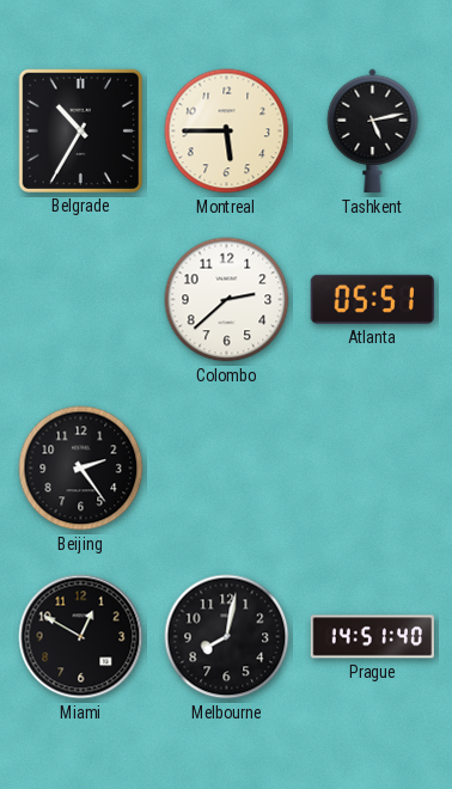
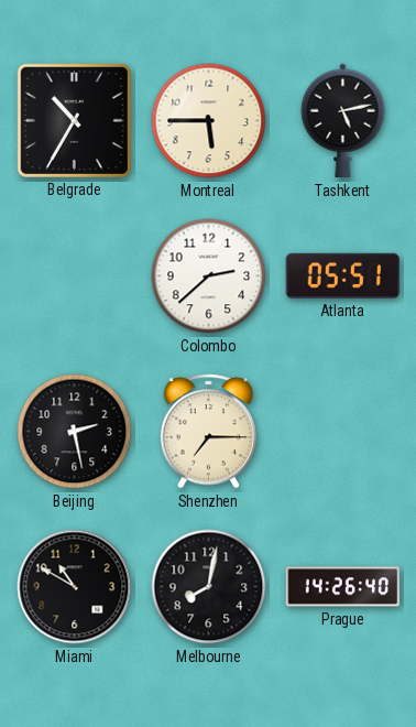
Beijing: 2:24 -> 2:28 (75, 432)
Shenzhen: none -> 7:15 (209, 432)
Miami: 12:50 -> 10:50 (75, 587)
Prague: 14:51 -> 14:26 (342, 587)
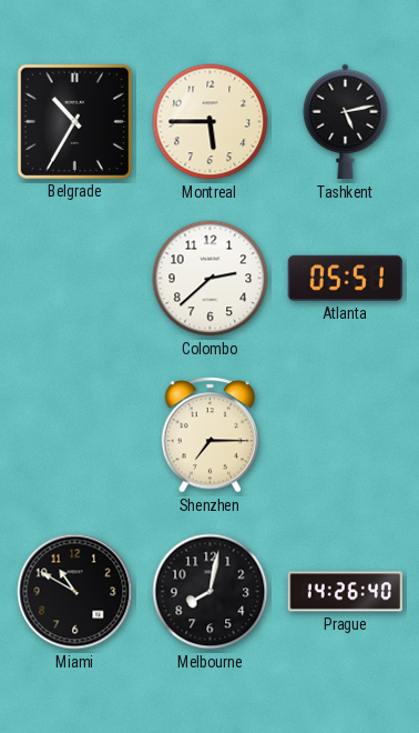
Beijing: 2:28 -> none (75, 432)
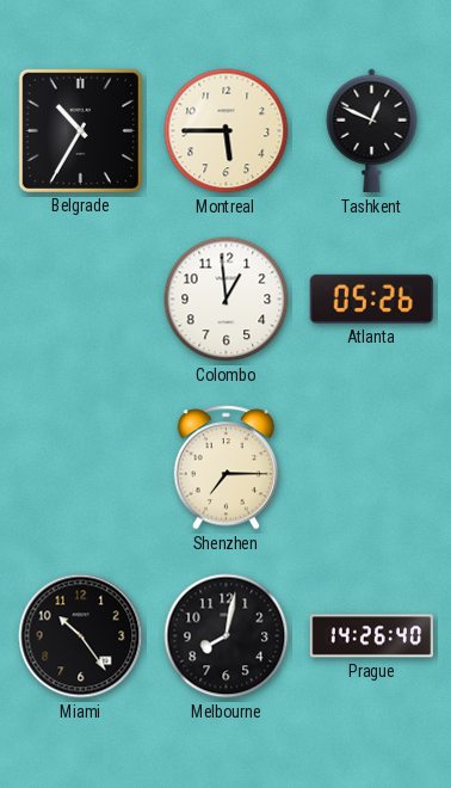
Tashkent: 5:13 -> 12:49 (372, 131)
Colombo: 2:38 -> 12:59 (227, 300)
Atlanta: 05:51 -> 05:26 (371, 298)
Miami: 10:50 -> 10:24 (81, 636)
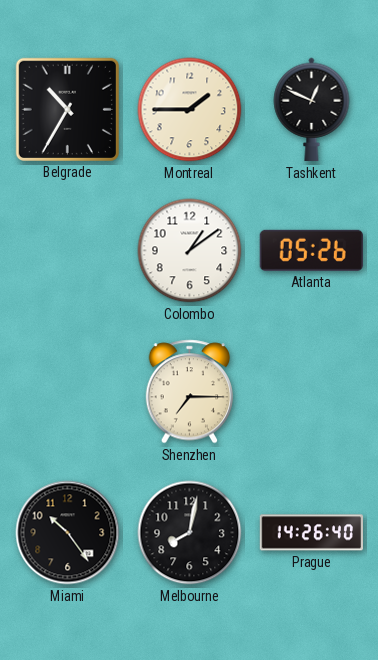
Montreal: 5:45 -> 1:45 (190, 110)
Colombo: 12:59 -> 1:09 (190, 251)
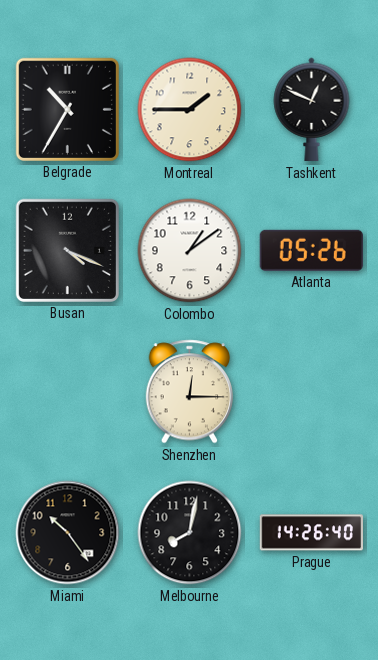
Busan: none -> 4:19 (67, 250)
Shenzhen: 7:15 -> 12:15 (190, 392)
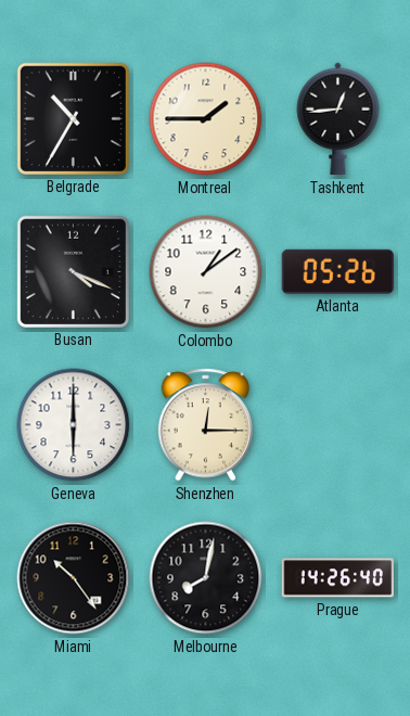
Tashkent: 12:49 -> 12:44 (338, 119)
Geneva: none -> 6:00 (74, 425)
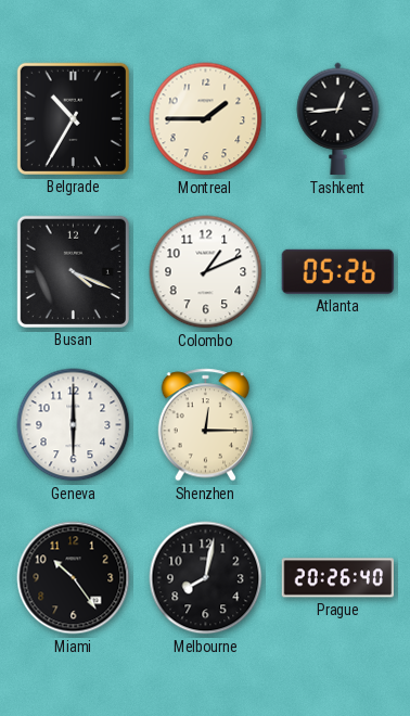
Colombo: 1:09 -> 1:11 (206, 272)
Prague: 14:26 -> 20:26 (337, 578)
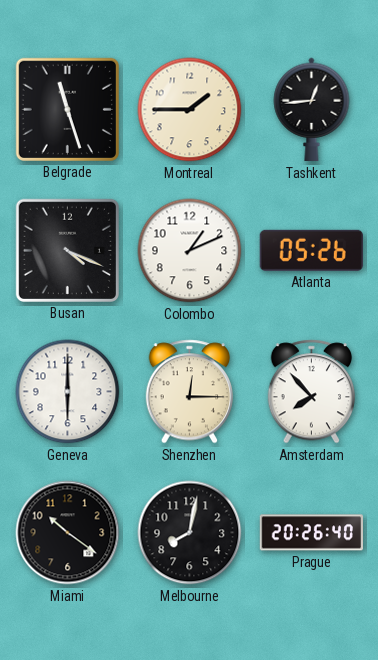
Belgrade: 10:35 -> 11:27 (67, 109)
Amsterdam: none -> 7:53 (312, 392)
Miami: 10:24 -> 10:21 (68, 533)
